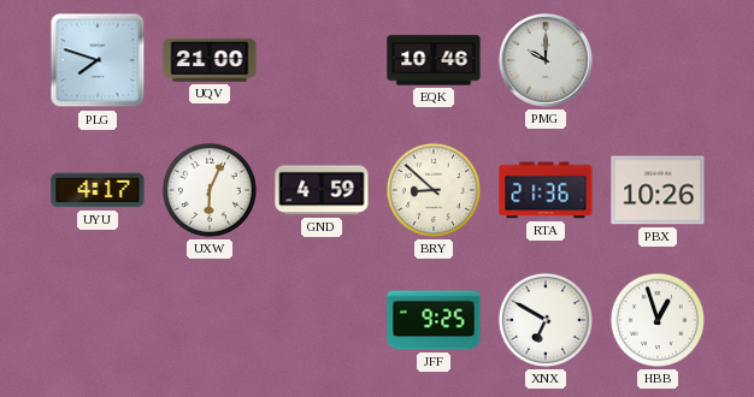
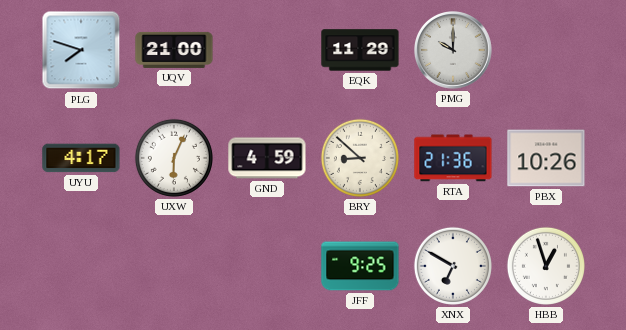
EQK: 10:46 -> 11:29 (360, 50)
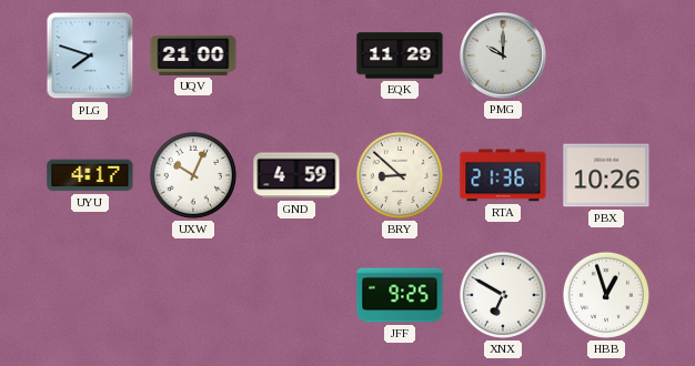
UXW: 6:04 -> 10:04 (193, 175)
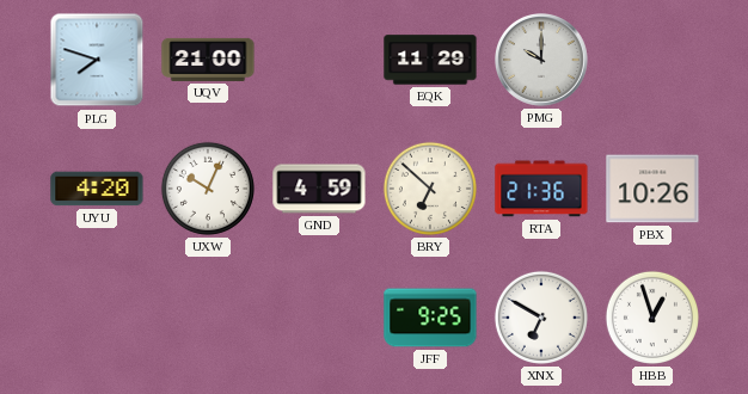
UYU: 4:17 -> 4:20 (97, 189)
BRY: 8:52 -> 6:52 (430, 189)
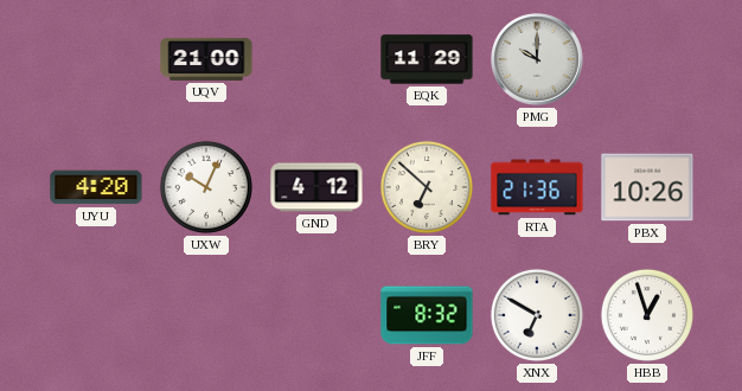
PLG: 7:48 -> none (97, 60)
GND: 4:59 -> 4:12 (316, 187)
JFF: 9:25 -> 8:32 (427, 315)
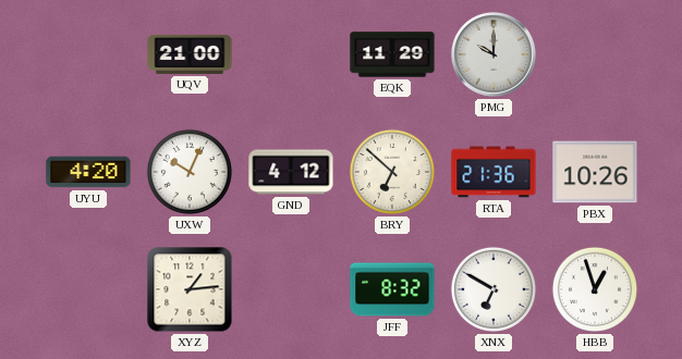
XYZ: none -> 1:14 (190, 289)
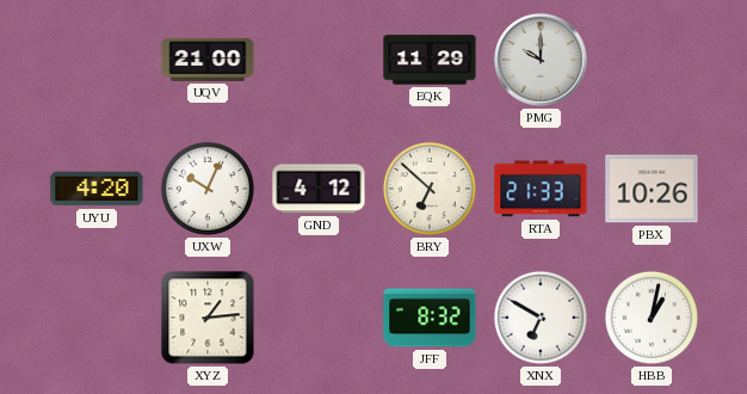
RTA: 21:36 -> 21:33 (541, 189)
HBB: 12:57 -> 1:02 (652, 318)
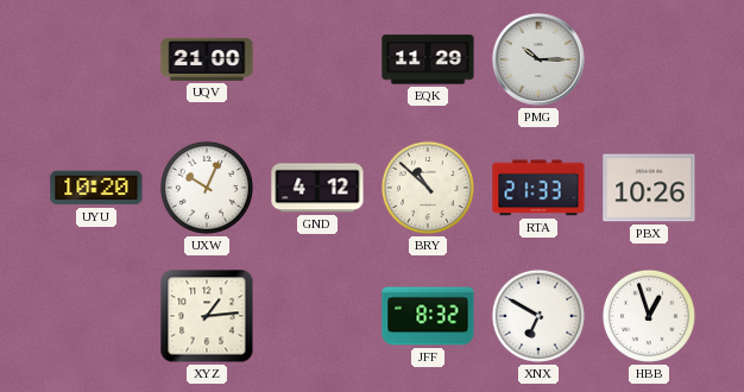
PMG: 10:00 -> 10:15 (540, 61)
UYU: 4:20 -> 10:20 (96, 188)
BRY: 6:52 -> 10:52 (428, 188)
HBB: 1:02 -> 12:57 (649, 316)
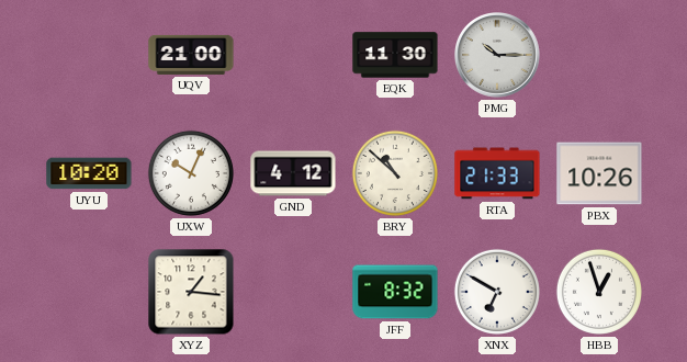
EQK: 11:29 -> 11:30 (395, 55)
XYZ: 1:14 -> 1:16 (191, 292)
